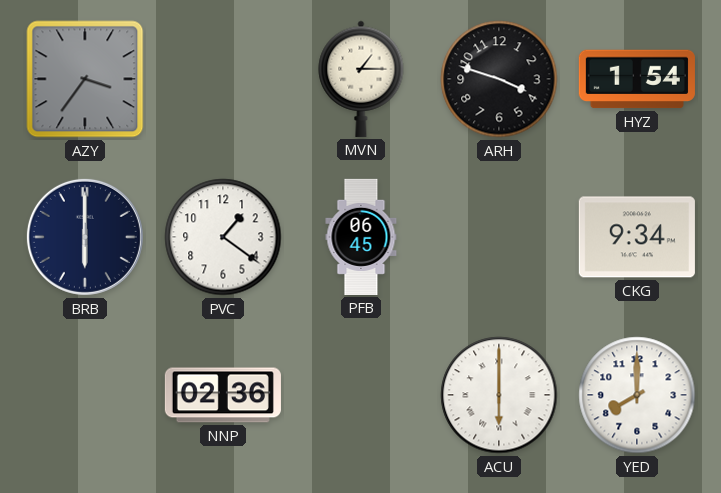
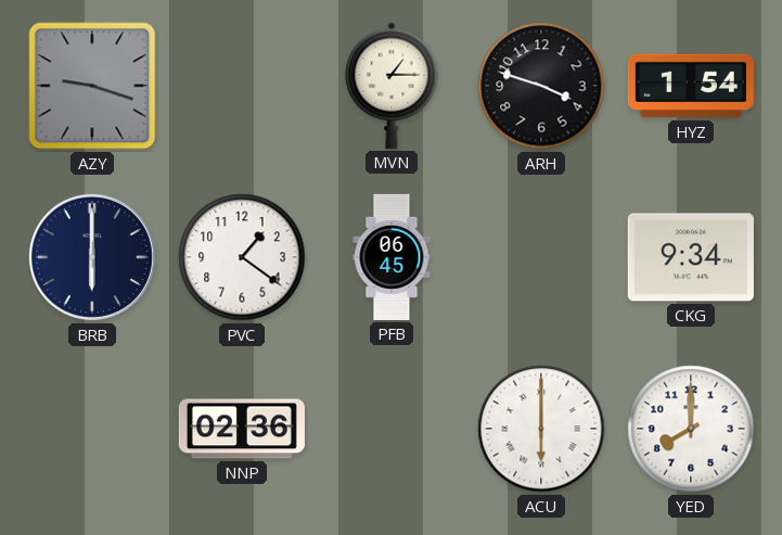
AZY: 3:36 -> 9:18 (92, 86)
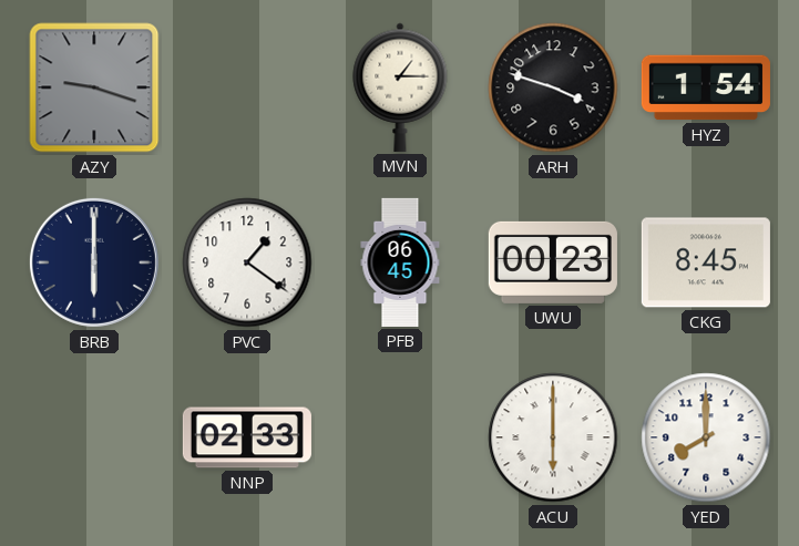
UWU: none -> 00:23 (553, 262)
CKG: 9:34 -> 8:45 (706, 262)
NNP: 02:36 -> 02:33 (247, 437)
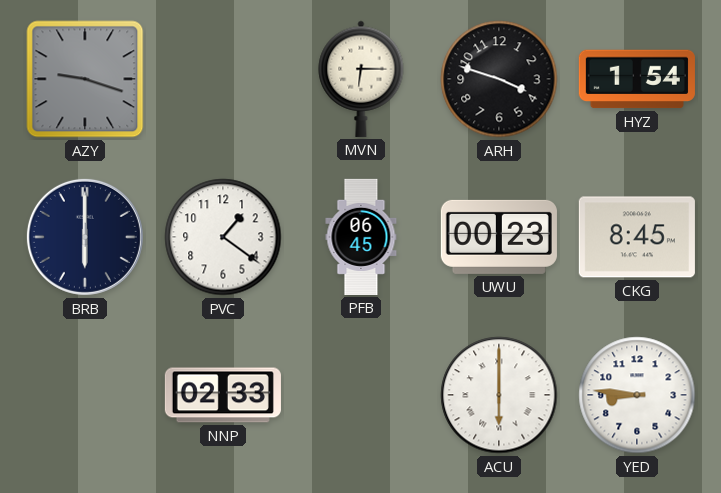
MVN: 1:15 -> 6:15 (361, 79)
YED: 8:00 -> 8:46 (637, 395)
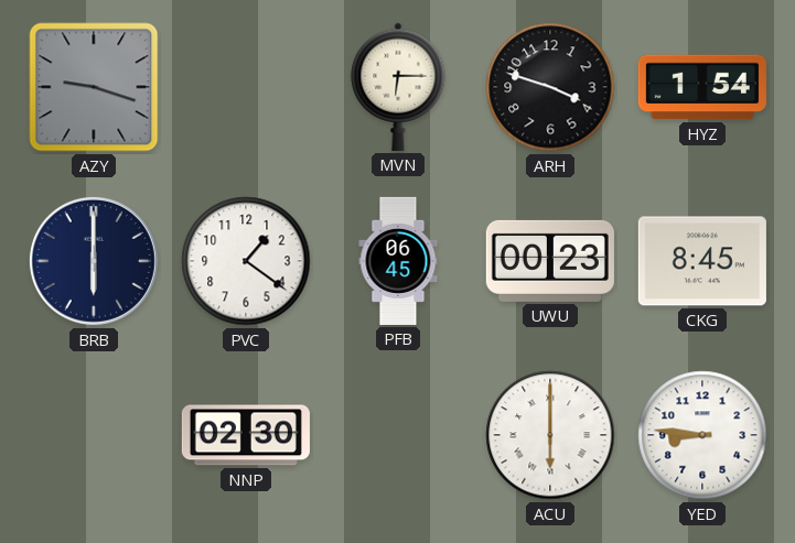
NNP: 02:33 -> 02:30 (246, 435)
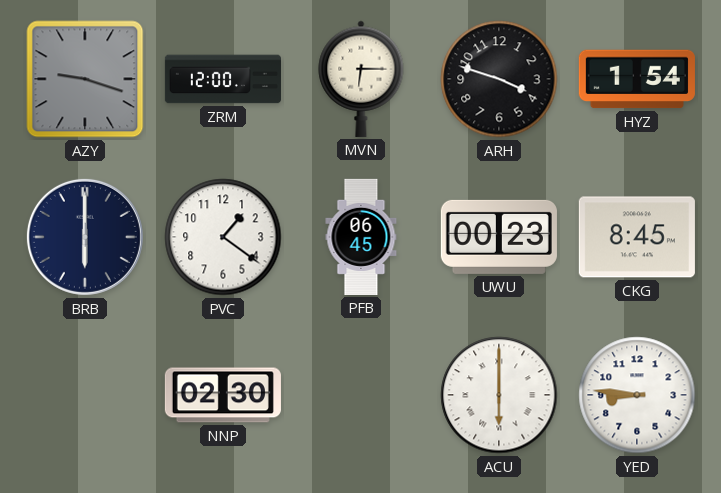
ZRM: none -> 12:00 (223, 79)
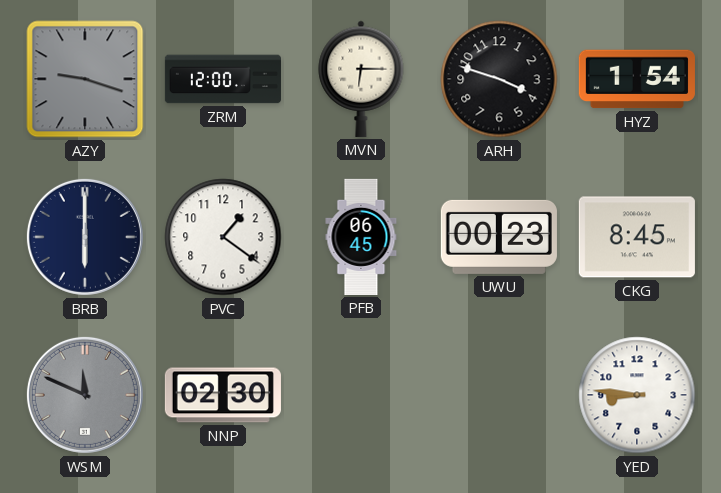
WSM: none -> 11:49 (85, 395)
ACU: 6:00 -> none (499, 395)
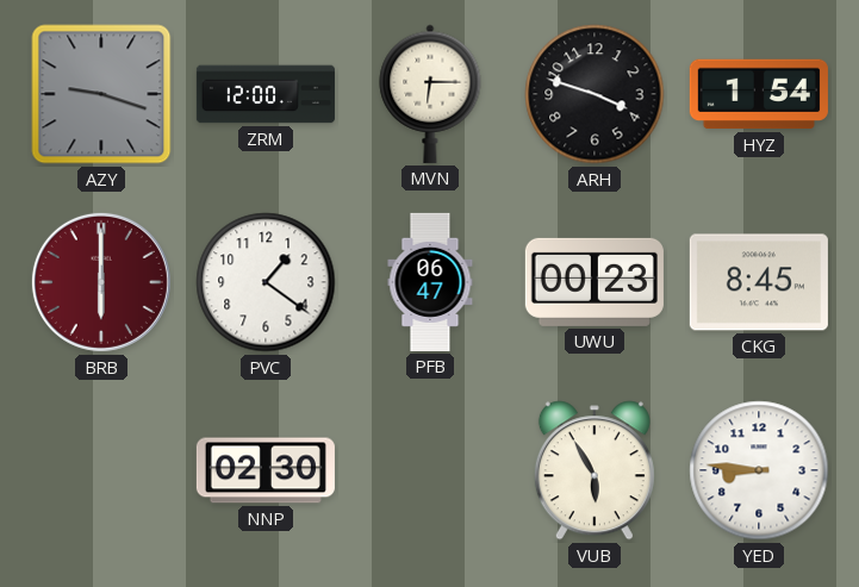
BRB dial: navy -> burgundy (101, 282)
PFB: 06:45 -> 06:47 (430, 282)
WSM: 11:49 -> none (85, 395)
VUB: none -> 5:55 (595, 470)
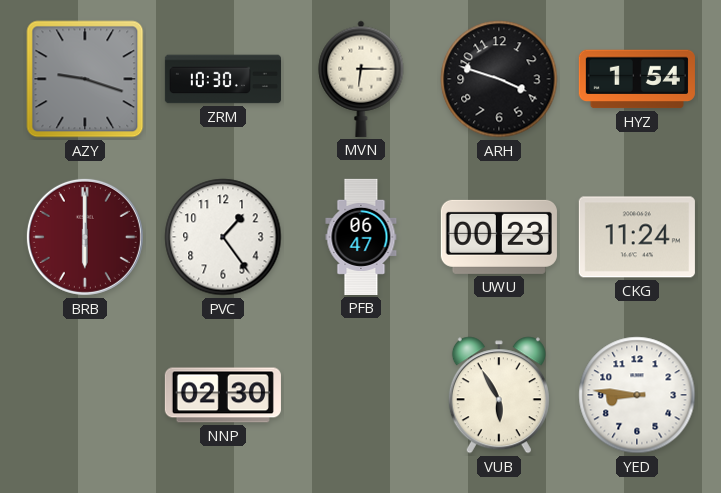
ZRM: 12:00 -> 10:30 (223, 79)
PVC: 1:21 -> 1:24 (223, 237)
CKG: 8:45 -> 11:24 (637, 237)
